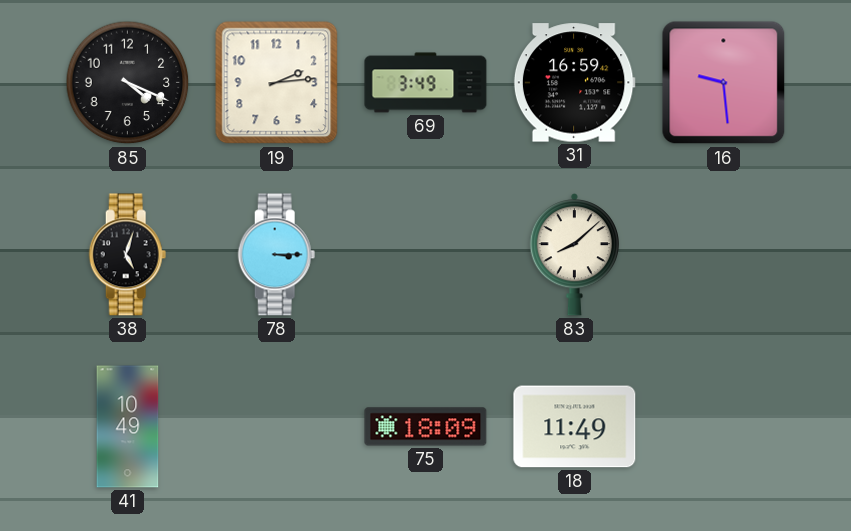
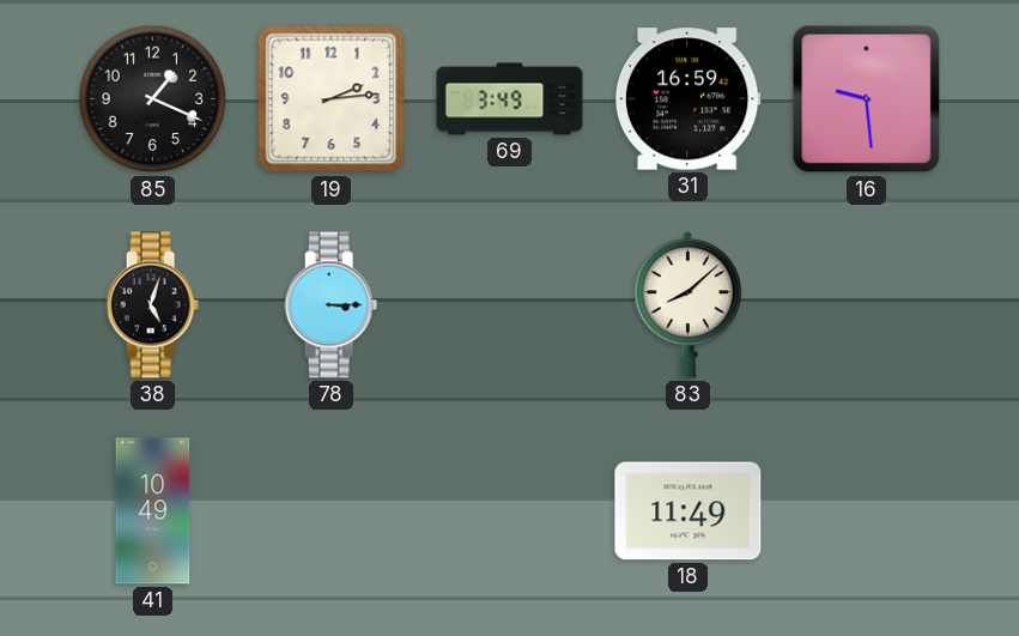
85: 4:19 -> 1:19 (153, 99)
75: 18:09 -> none (426, 427)
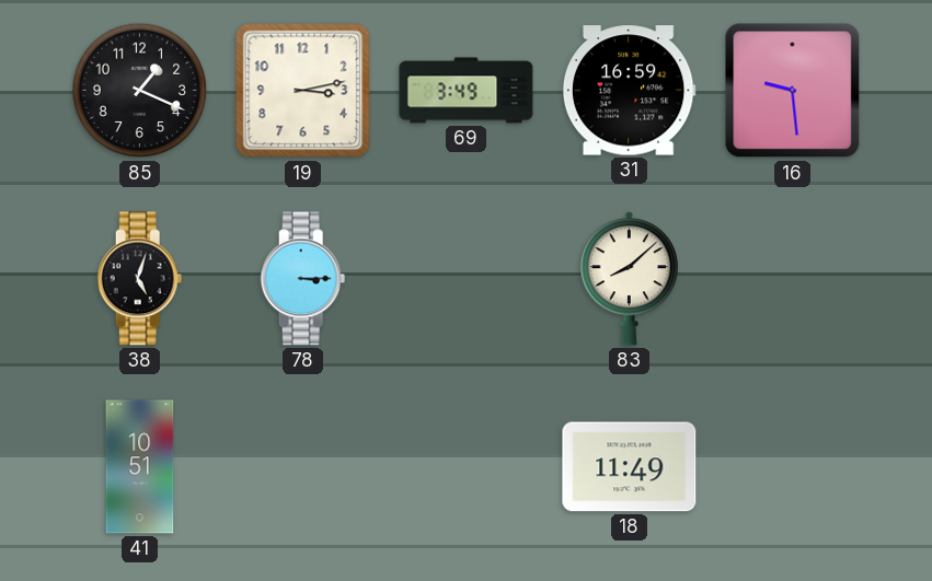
19: 2:14 -> 3:13 (303, 91)
41: 10:49 -> 10:51 (140, 467)
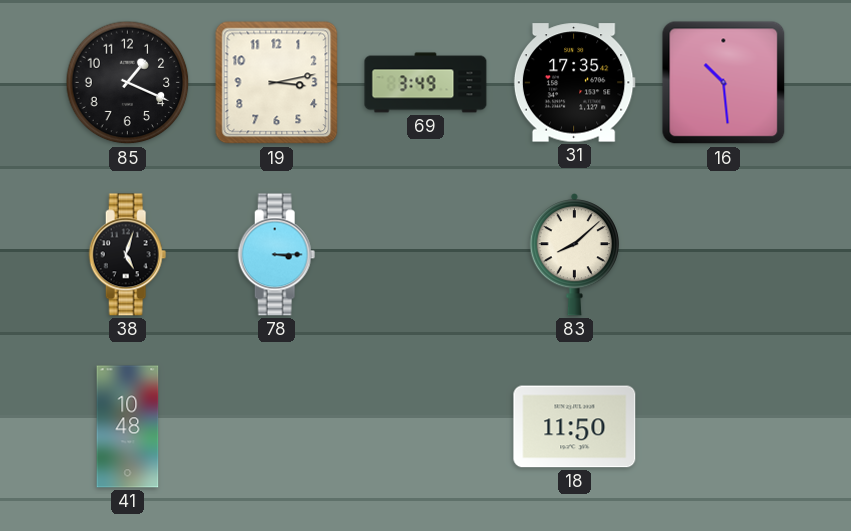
31: 16:59 -> 17:35 (574, 83)
16: 9:29 -> 10:29 (724, 83)
41: 10:51 -> 10:48 (128, 427)
18: 11:49 -> 11:50 (575, 427)
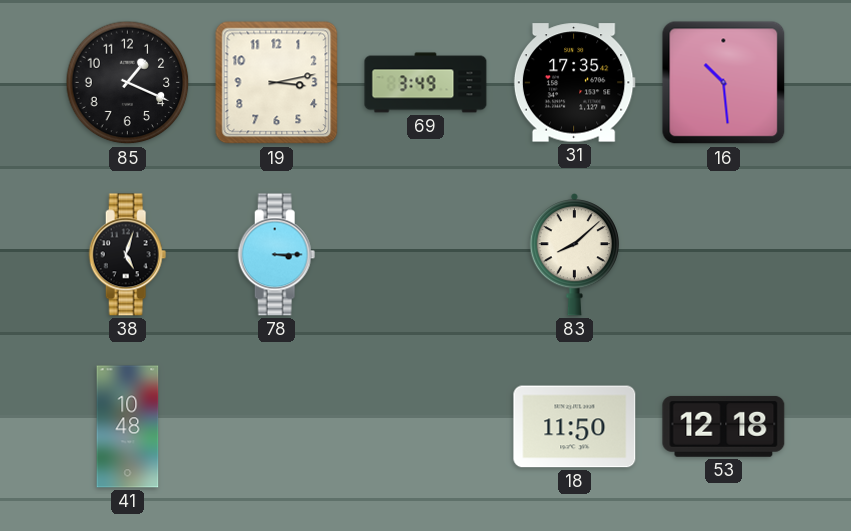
53: none -> 12:18 (724, 426)
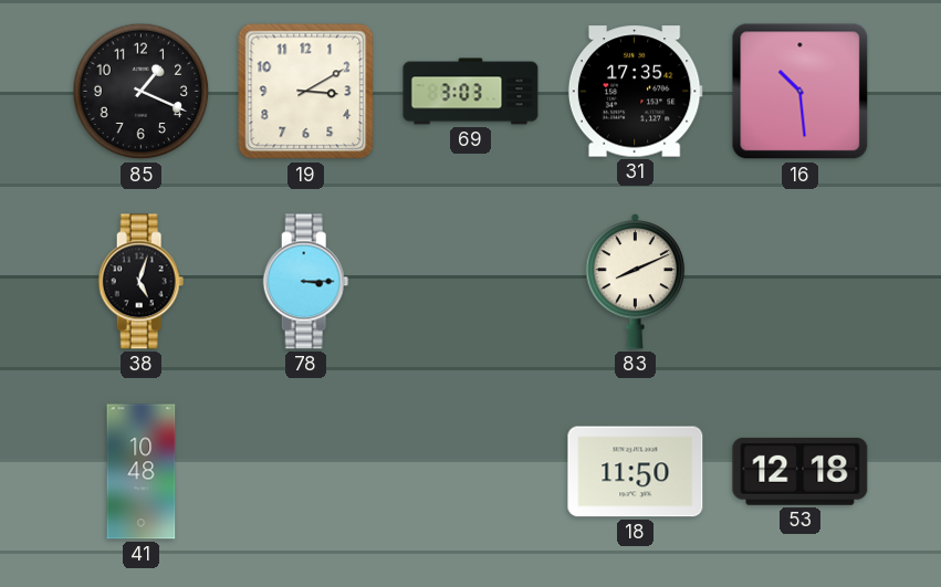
19: 3:13 -> 3:10 (306, 92)
69: 3:49 -> 3:03 (471, 92)
83: 8:08 -> 8:11 (635, 282)
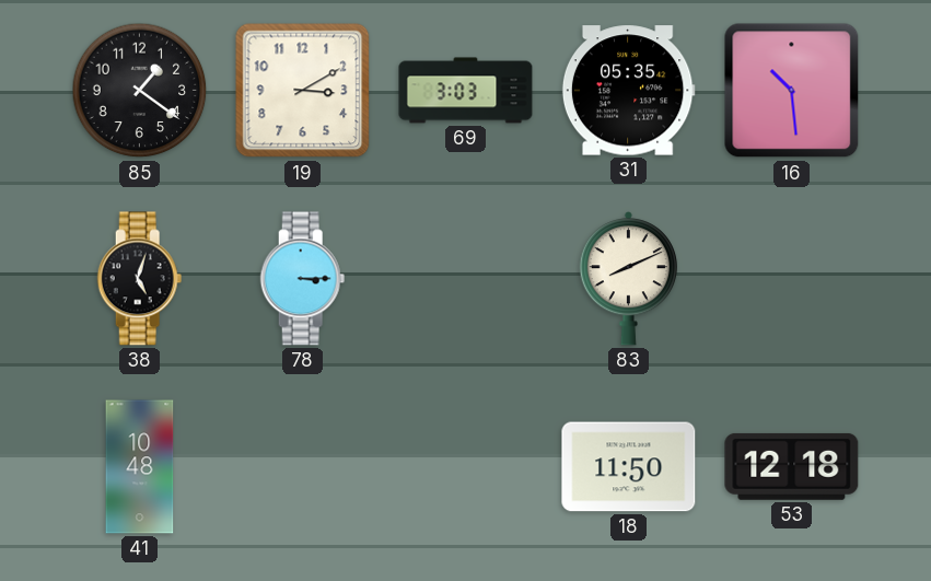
85: 1:19 -> 1:21 (140, 91)
31: 17:35 -> 05:35 (628, 91)
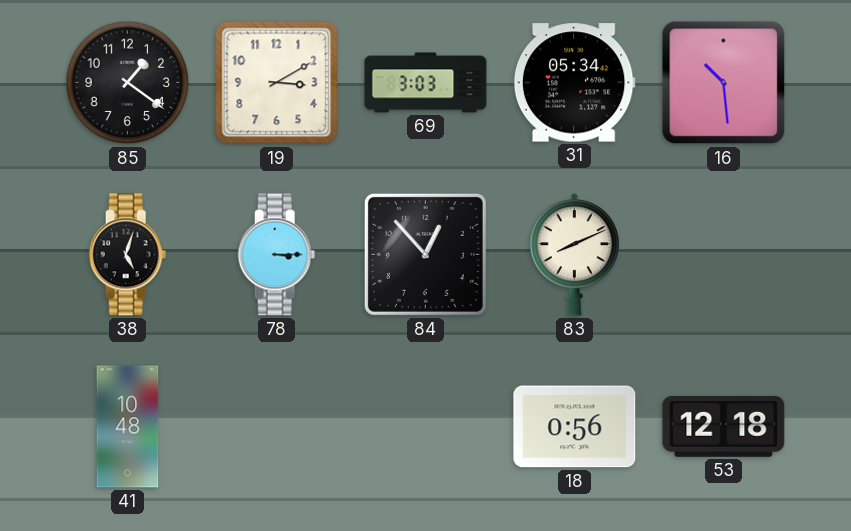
31: 05:35 -> 05:34 (574, 83)
84: none -> 12:53 (425, 254)
18: 11:50 -> 0:56 (575, 427)
